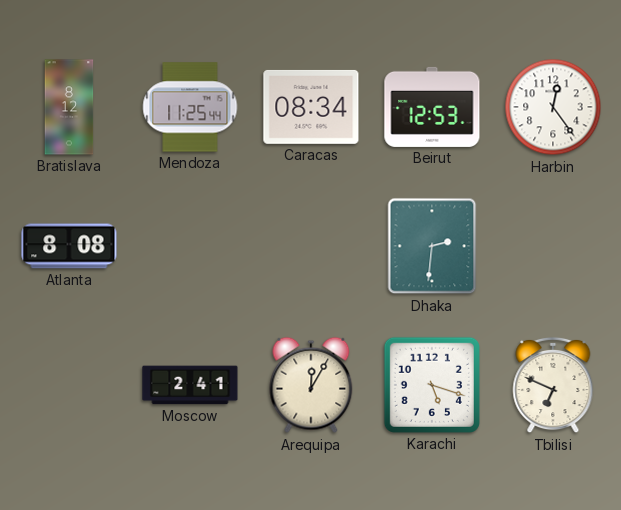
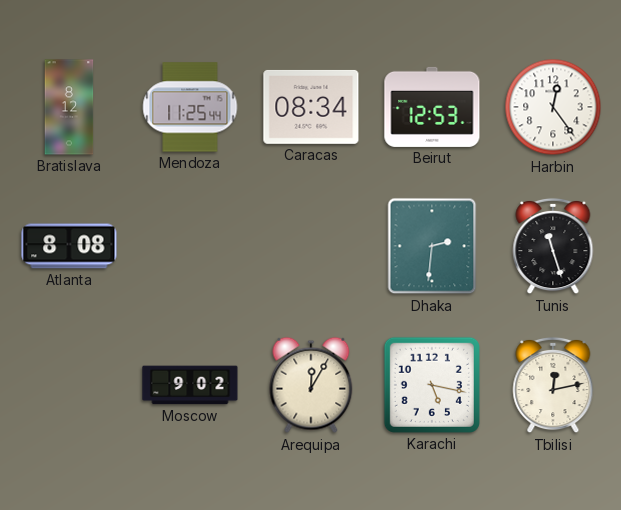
Tunis: none -> 11:27 (553, 246)
Moscow: 2:41 -> 9:02 (190, 385)
Karachi: 5:18 -> 5:17 (432, 385)
Tbilisi: 6:49 -> 12:13 (553, 385)
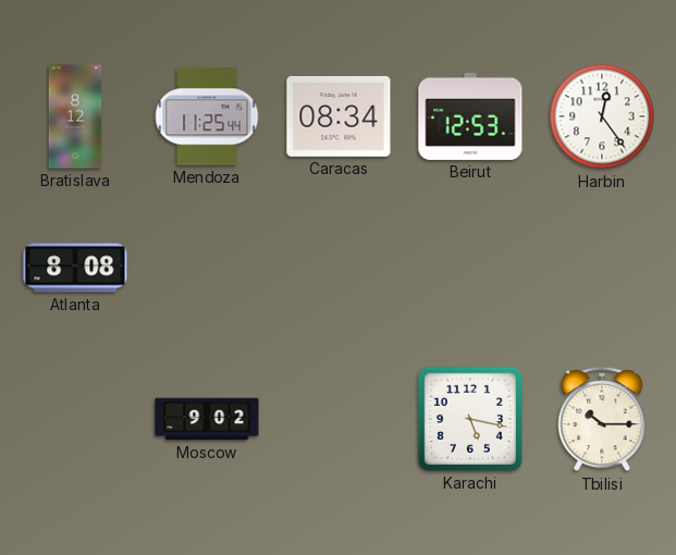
Dhaka: 2:31 -> none (432, 246)
Tunis: 11:27 -> none (553, 246)
Arequipa: 12:05 -> none (311, 385)
Tbilisi: 12:13 -> 10:15 (602, 419)
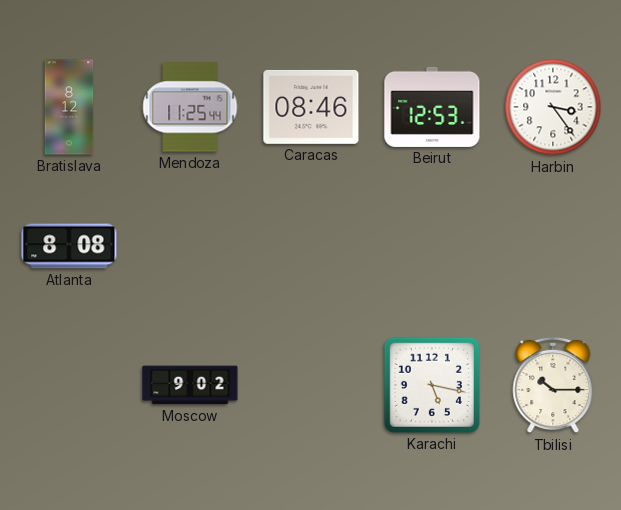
Caracas: 08:34 -> 08:46 (311, 107)
Harbin: 12:24 -> 3:24 (553, 107)
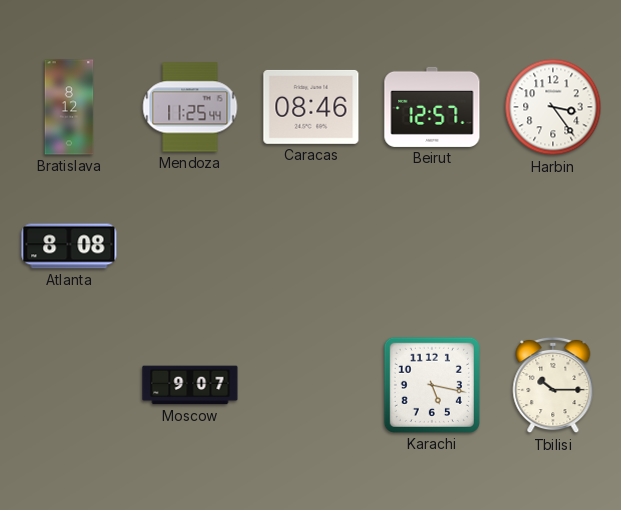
Beirut: 12:53 -> 12:57 (432, 107)
Moscow: 9:02 -> 9:07 (190, 385)
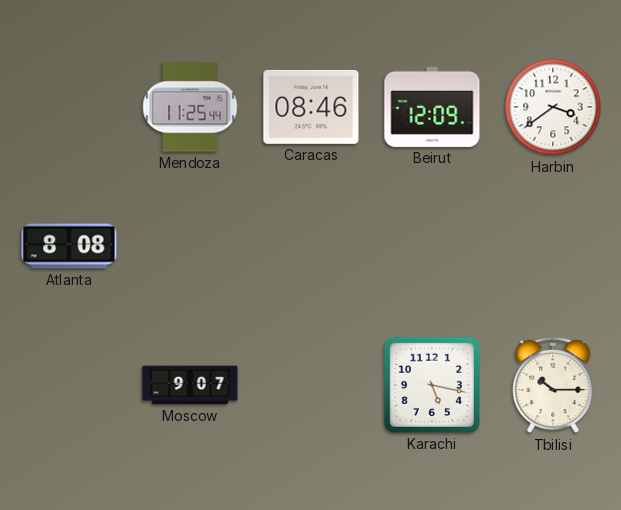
Bratislava: 8:12 -> none (69, 107)
Beirut: 12:57 -> 12:09 (432, 107)
Harbin: 3:24 -> 3:39 (553, 107)
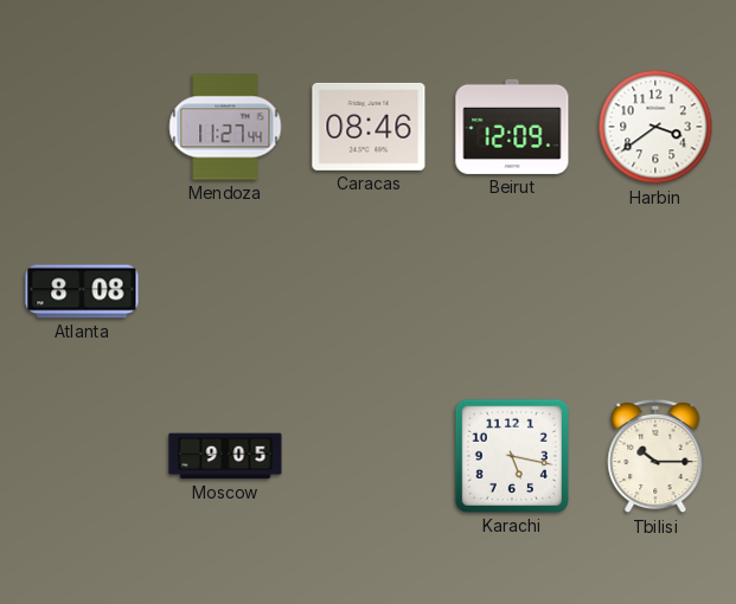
Mendoza: 11:25 -> 11:27 (225, 127)
Moscow: 9:07 -> 9:05 (225, 456)
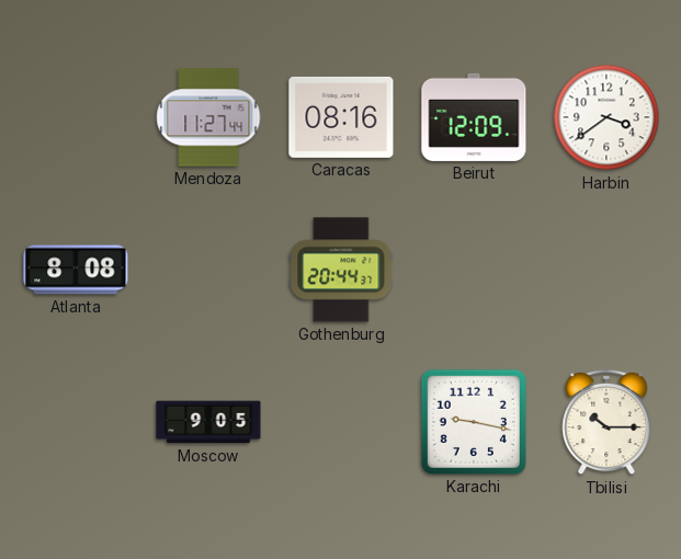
Caracas: 08:46 -> 08:16 (341, 117)
Gothenburg: none -> 20:44 (341, 270)
Karachi: 5:17 -> 9:17 (474, 422)
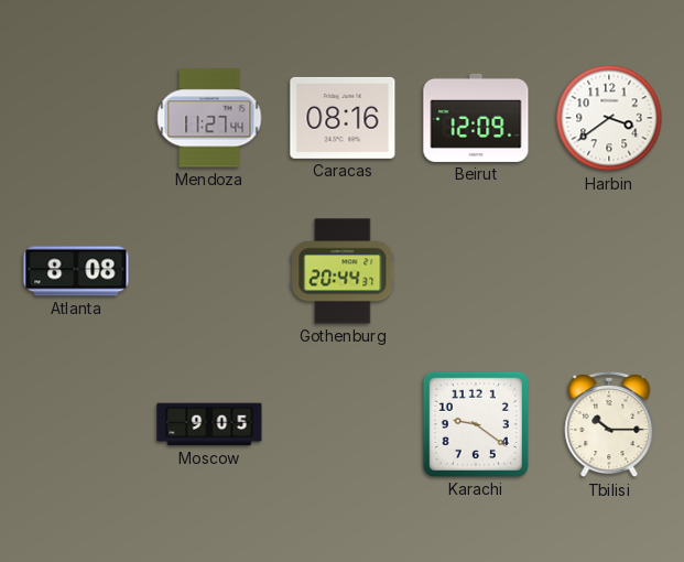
Karachi: 9:17 -> 9:21 (476, 424)
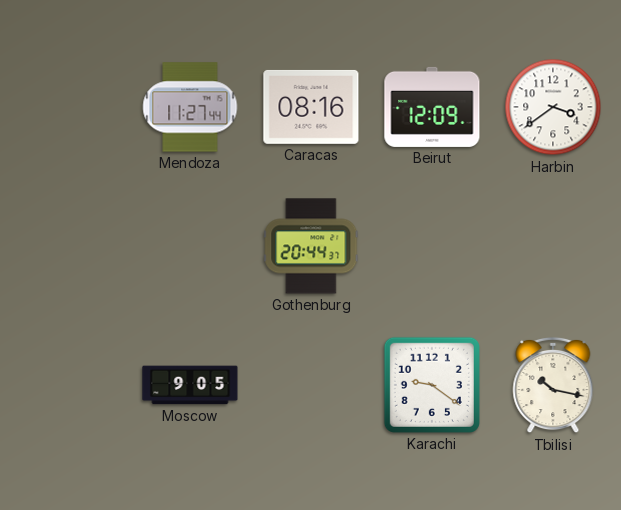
Atlanta: 8:08 -> none (76, 271)
Tbilisi: 10:15 -> 10:17 (553, 385)
